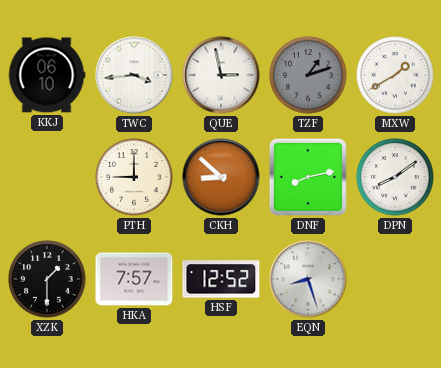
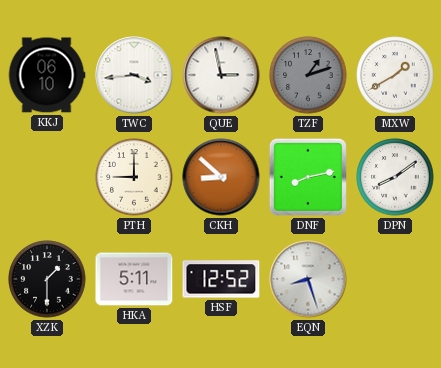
HKA: 7:57 -> 5:11 (134, 279)
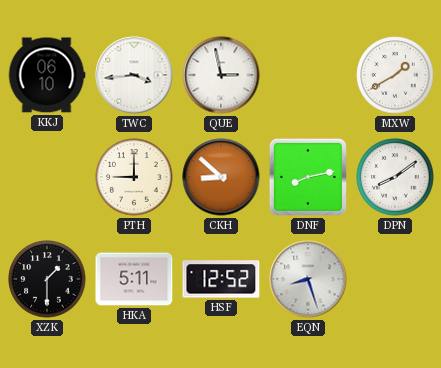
TZF: 1:12 -> none (308, 75)
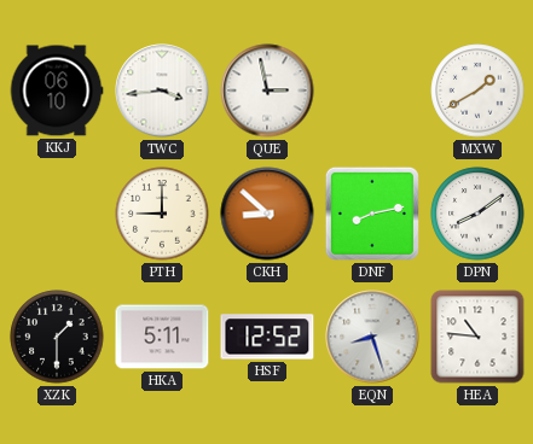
HEA: none -> 10:46 (477, 337)
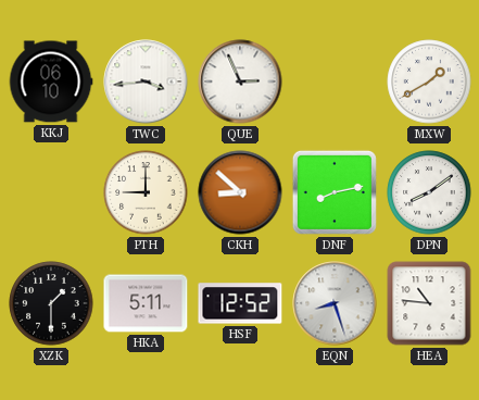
QUE: 2:58 -> 2:56 (240, 82)
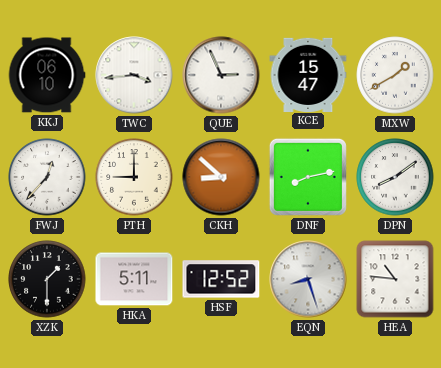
KCE: none -> 15:47 (308, 74)
FWJ: none -> 12:37 (47, 177)
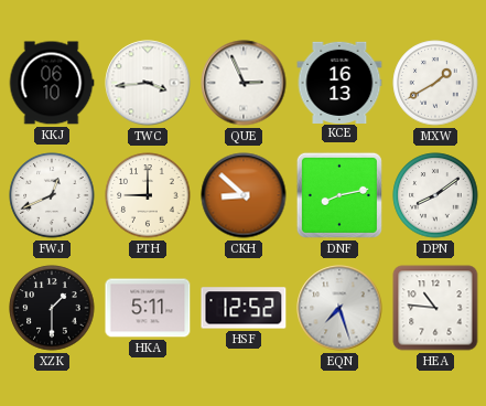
KCE: 15:47 -> 16:13 (339, 82)
FWJ: 12:37 -> 12:41 (52, 195)
EQN: 8:27 -> 7:27 (339, 308)
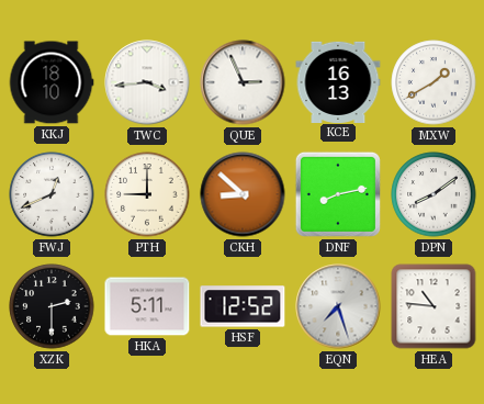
KKJ: 06:10 -> 18:10 (52, 82)
XZK: 1:30 -> 2:30 (52, 306)
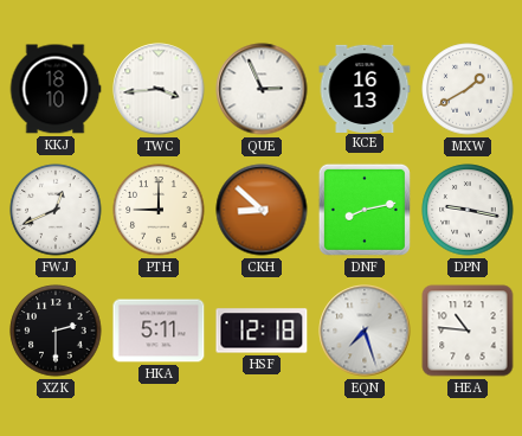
DPN: 8:09 -> 9:17 (468, 210)
HSF: 12:52 -> 12:18 (262, 331)
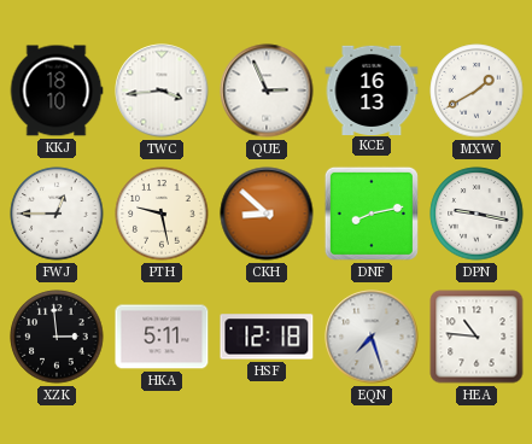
FWJ: 12:41 -> 12:45 (57, 214)
PTH: 9:00 -> 9:28 (162, 214)
XZK: 2:30 -> 2:59 (57, 337)
